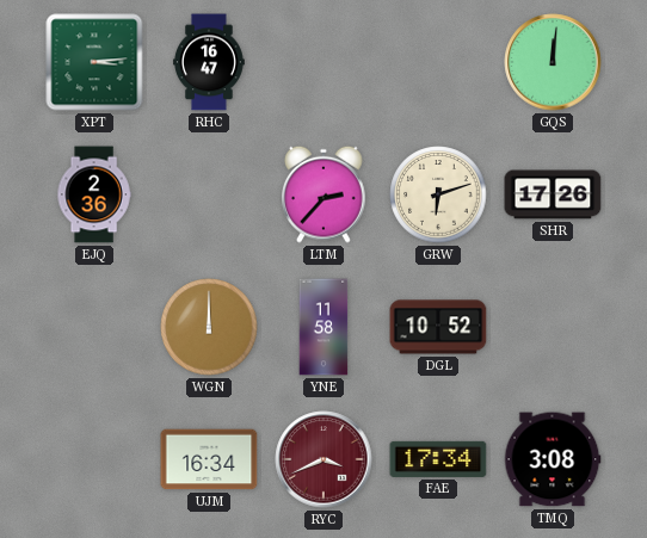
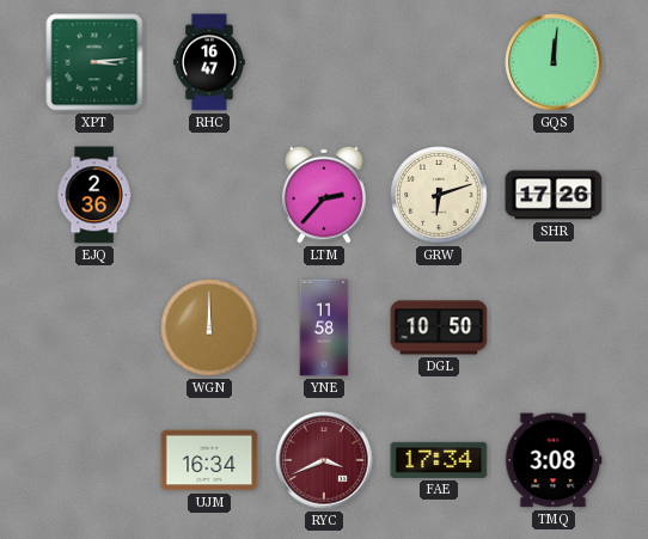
DGL: 10:52 -> 10:50 (439, 327)
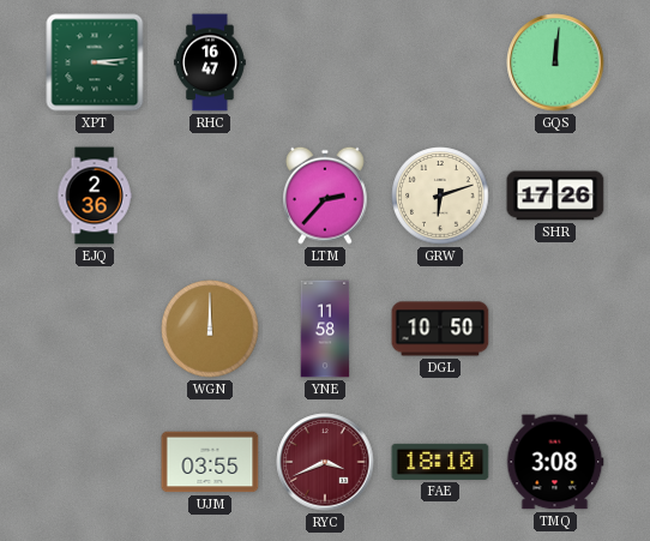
UJM: 16:34 -> 03:55 (210, 462)
FAE: 17:34 -> 18:10 (440, 462)
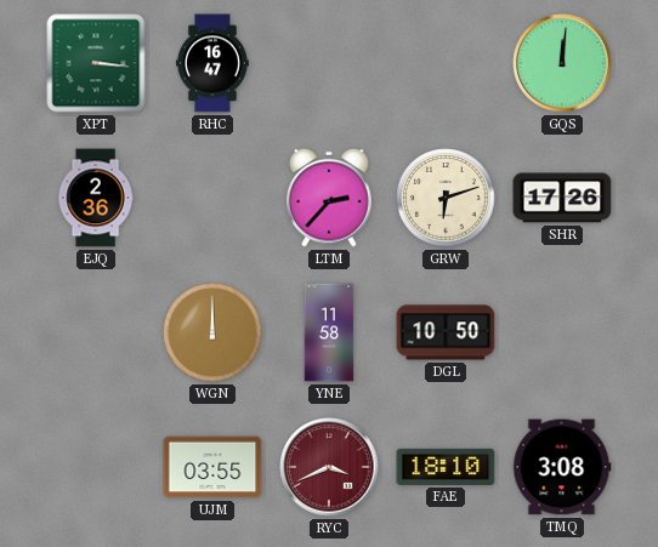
XPT: 3:14 -> 3:16 (96, 63)
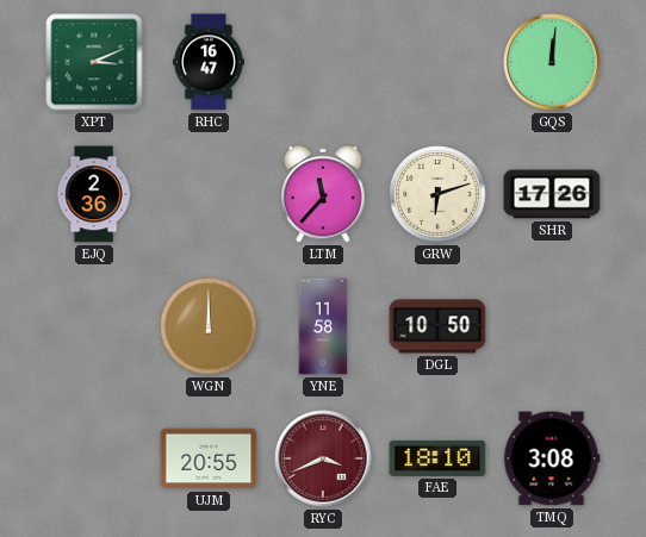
XPT: 3:16 -> 3:11 (94, 62)
LTM: 2:37 -> 11:37 (324, 194)
UJM: 03:55 -> 20:55 (209, 458)
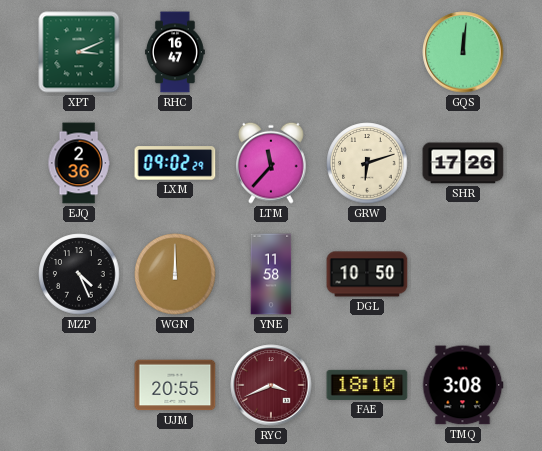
LXM: none -> 09:02 (175, 163)
MZP: none -> 4:26 (79, 274)
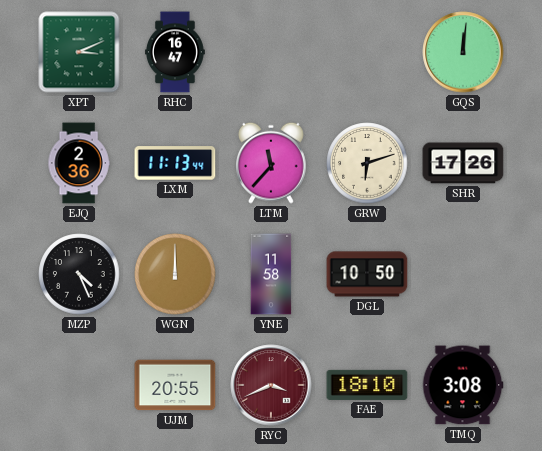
LXM: 09:02 -> 11:13 (175, 163)
